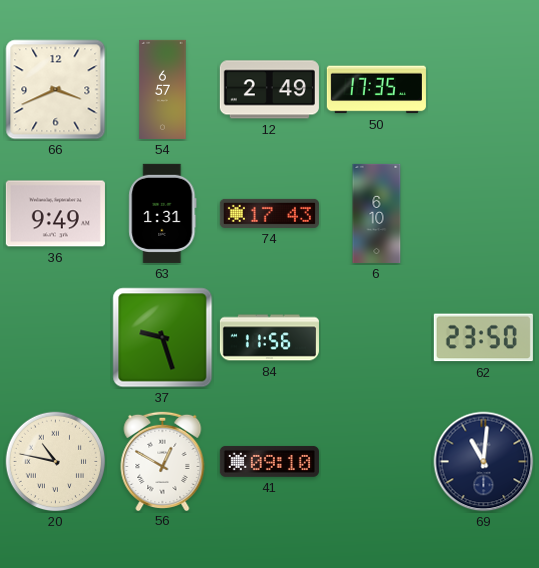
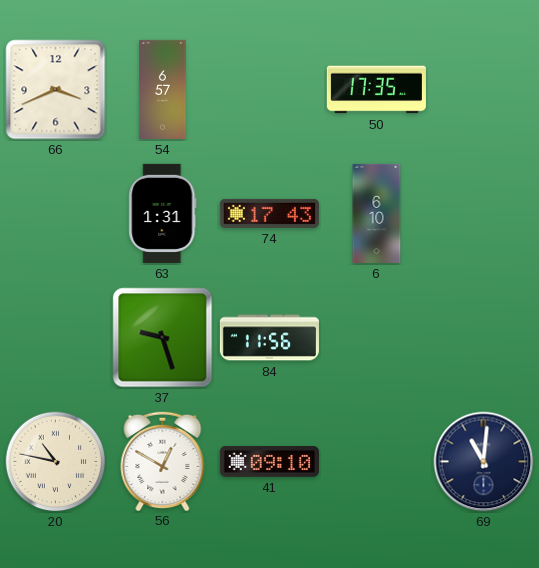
12: 2:49 -> none (269, 90)
36: 9:49 -> none (55, 214)
62: 23:50 -> none (483, 338)
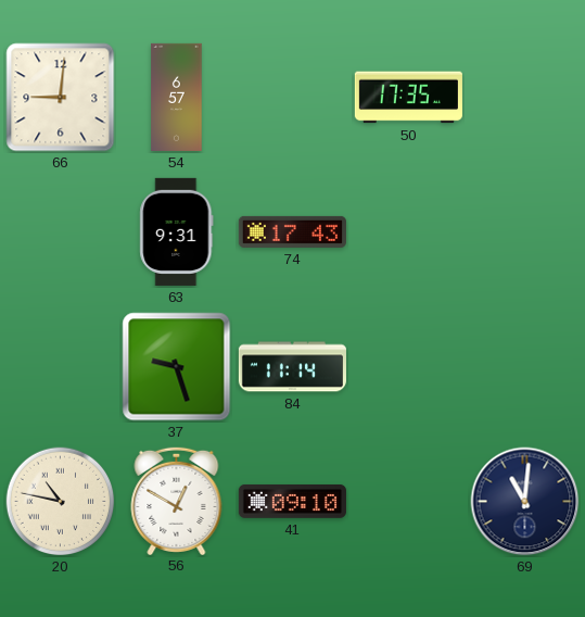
66: 3:41 -> 9:01 (61, 98)
63: 1:31 -> 9:31 (177, 231)
6: 6:10 -> none (377, 213)
84: 11:56 -> 11:14 (292, 367)
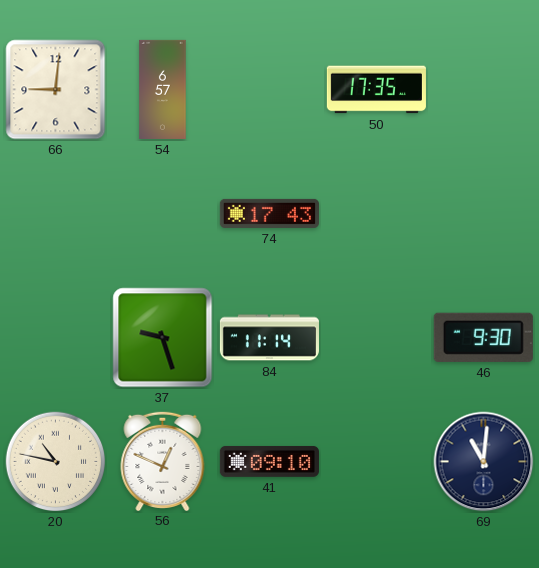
63: 9:31 -> none (177, 231)
46: none -> 9:30 (483, 337)
56: 12:50 -> 12:49 (163, 460)
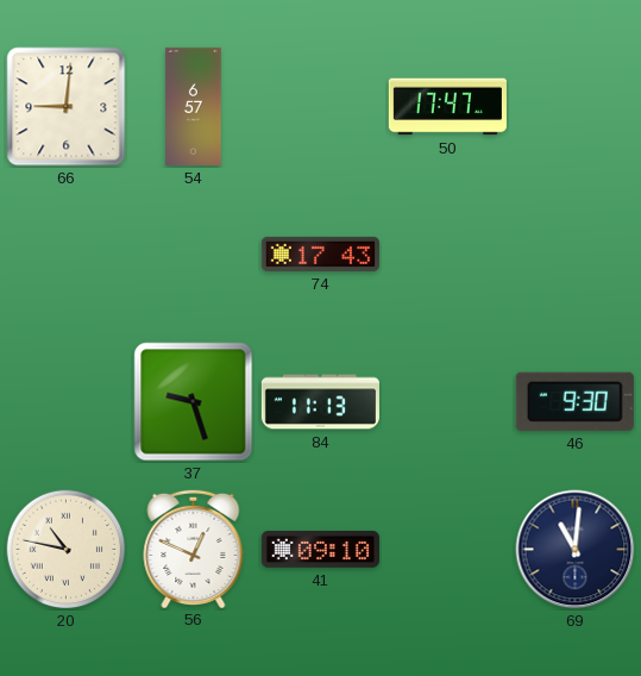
50: 17:35 -> 17:47 (447, 107)
84: 11:14 -> 11:13 (320, 402)
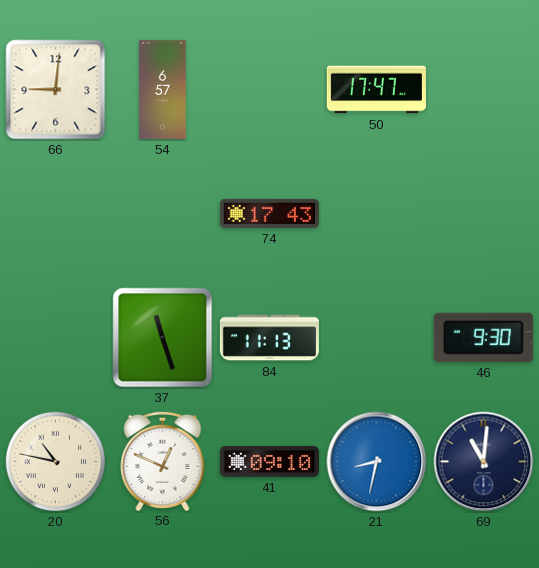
37: 9:27 -> 11:27 (163, 338)
21: none -> 8:32 (377, 462)
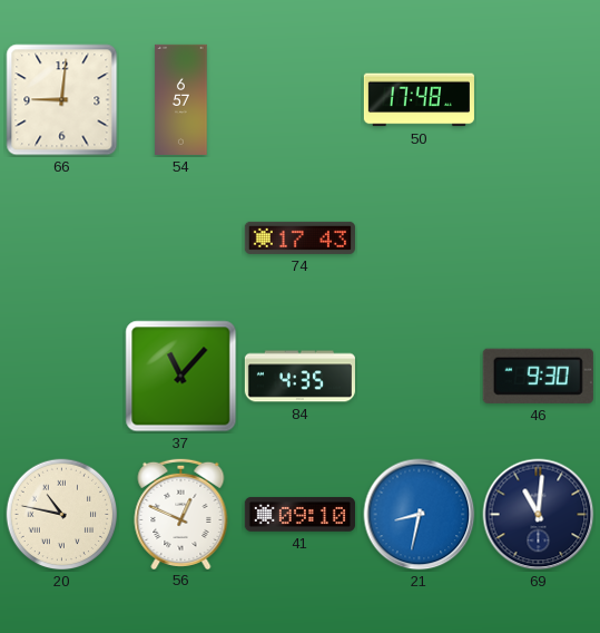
50: 17:47 -> 17:48 (419, 100)
37: 11:27 -> 11:07 (181, 377)
84: 11:13 -> 4:35 (299, 377)
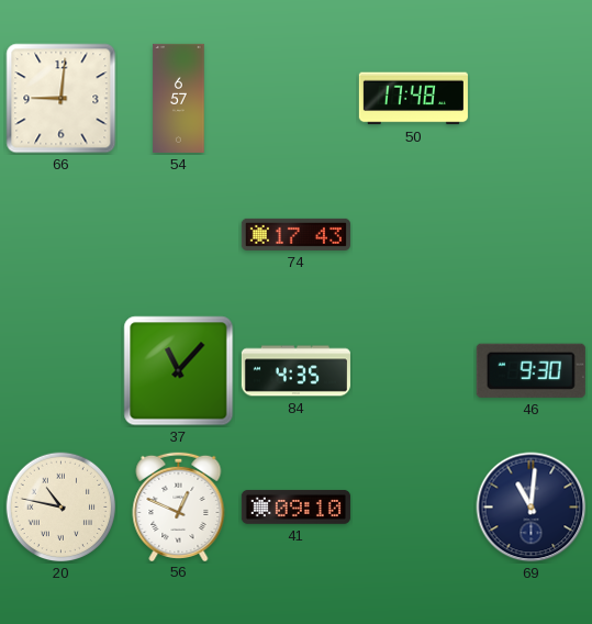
21: 8:32 -> none (420, 515)
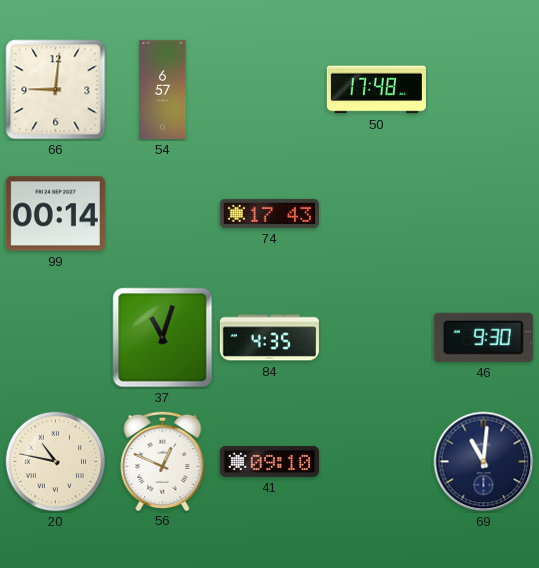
99: none -> 00:14 (55, 214)
37: 11:07 -> 11:03 (163, 338)
